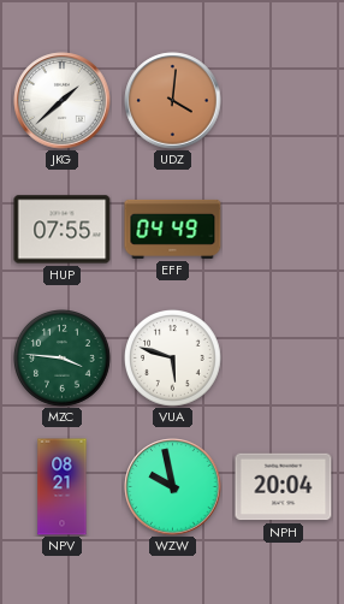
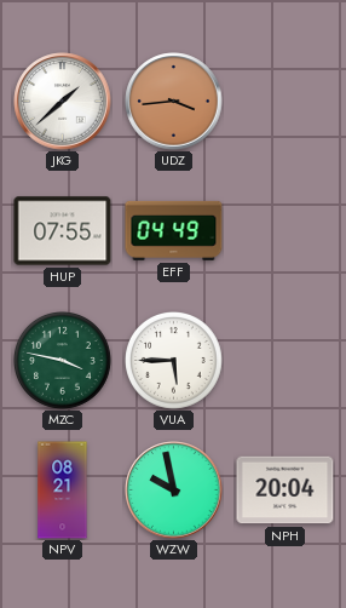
UDZ: 4:01 -> 3:44 (174, 102)
MZC: 3:46 -> 3:47 (63, 361)
VUA: 5:48 -> 5:45 (174, 361)
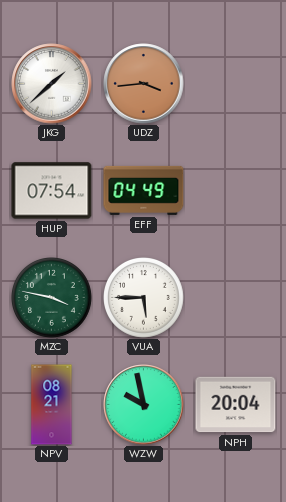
HUP: 07:55 -> 07:54 (52, 191)
